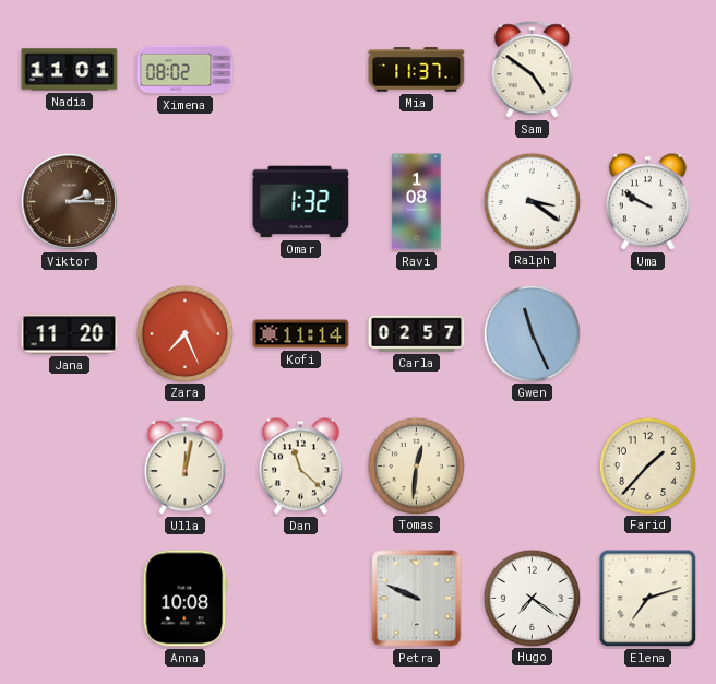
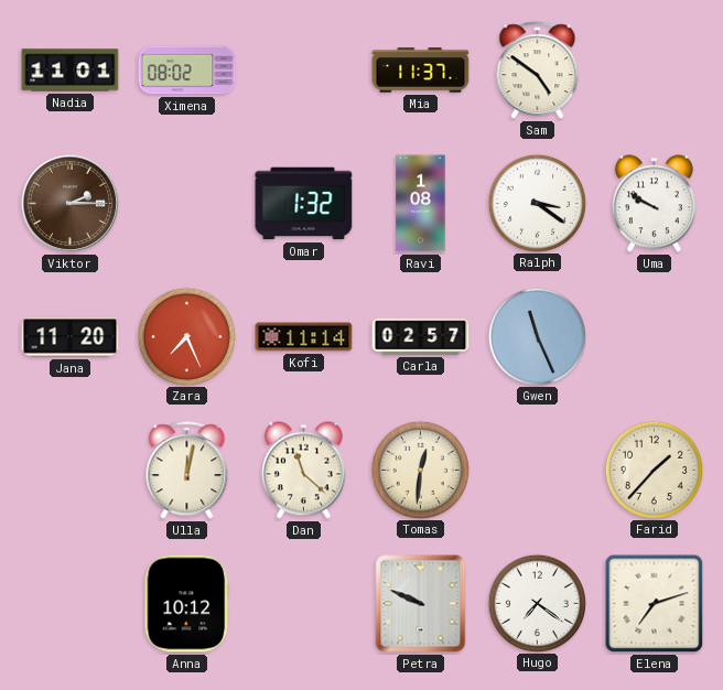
Anna: 10:08 -> 10:12 (187, 604)
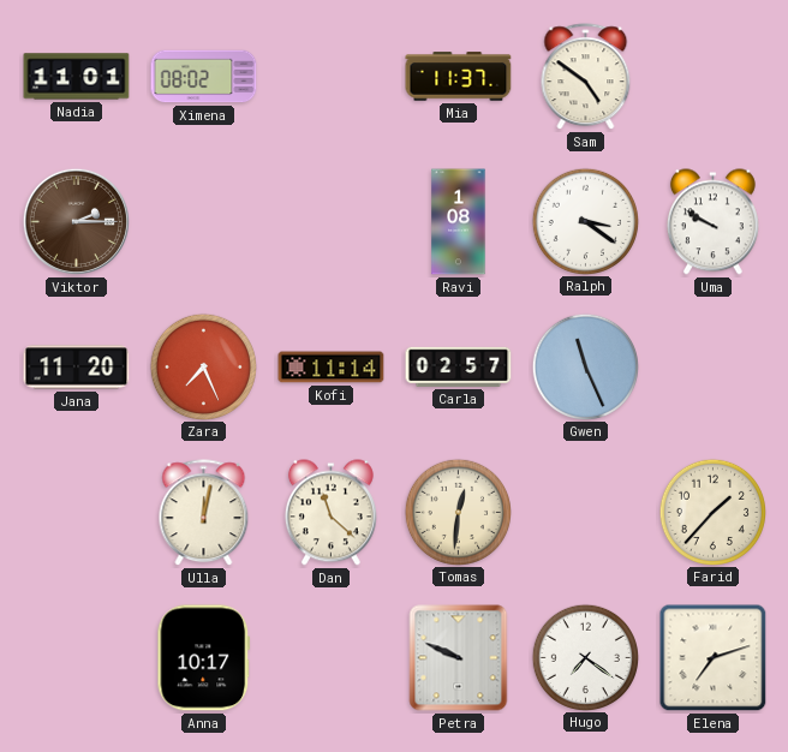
Omar: 1:32 -> none (304, 204)
Anna: 10:12 -> 10:17 (204, 658)
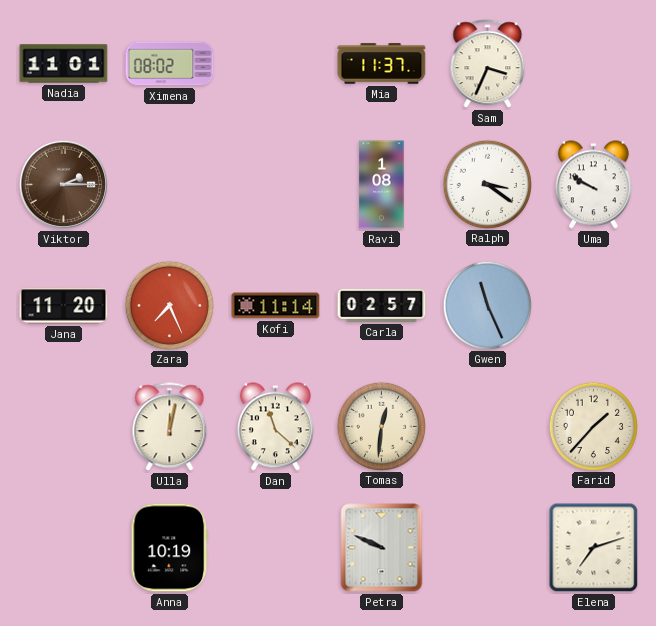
Sam: 4:51 -> 3:34 (488, 64)
Anna: 10:17 -> 10:19 (170, 548)
Hugo: 7:21 -> none (585, 657)
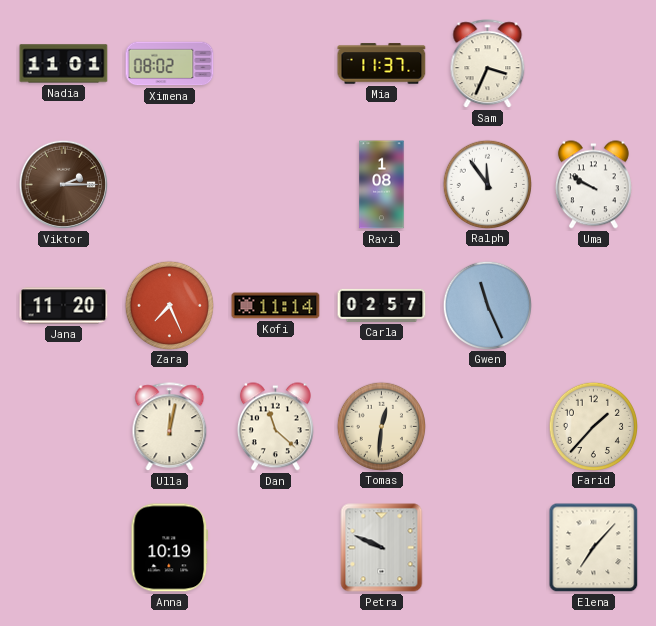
Ralph: 3:21 -> 11:54 (487, 184)
Elena: 7:12 -> 7:07 (594, 548)
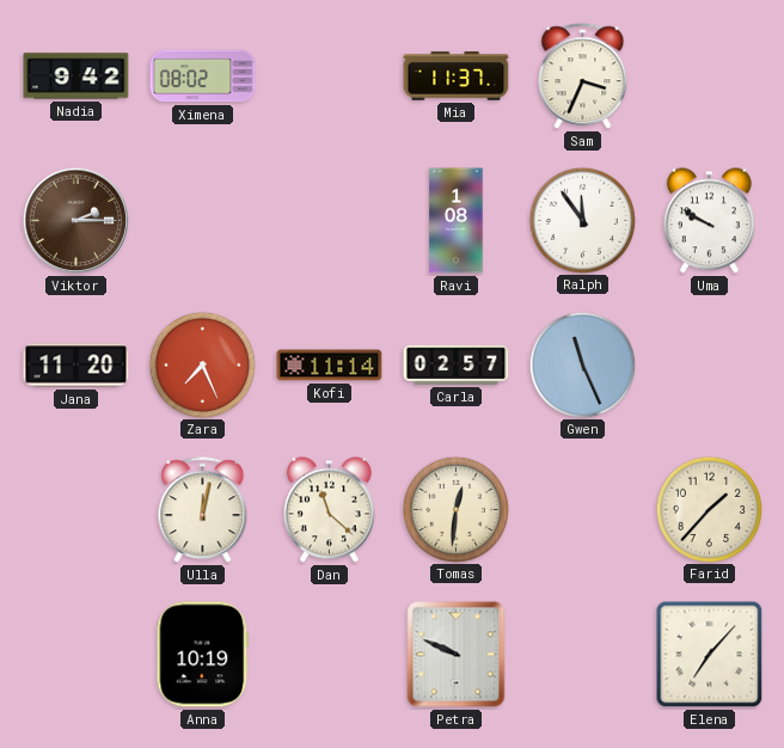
Nadia: 11:01 -> 9:42 (76, 76)
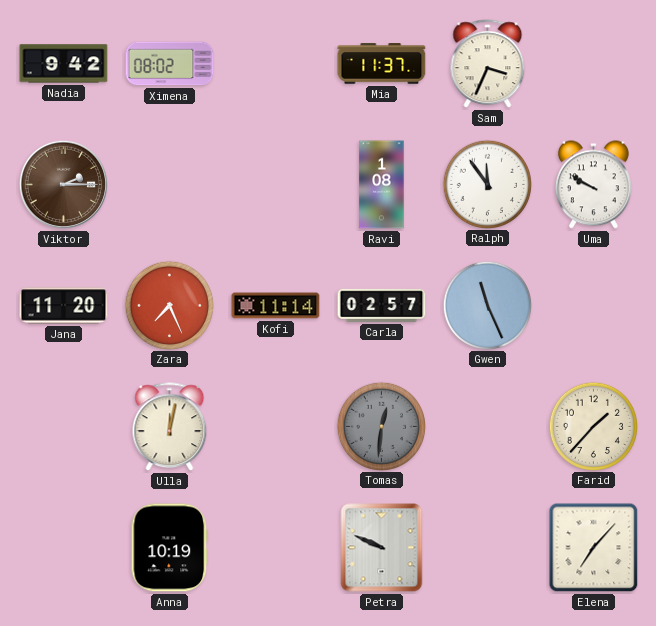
Dan: 11:22 -> none (329, 510)
Tomas dial: cream -> grey (381, 426)
